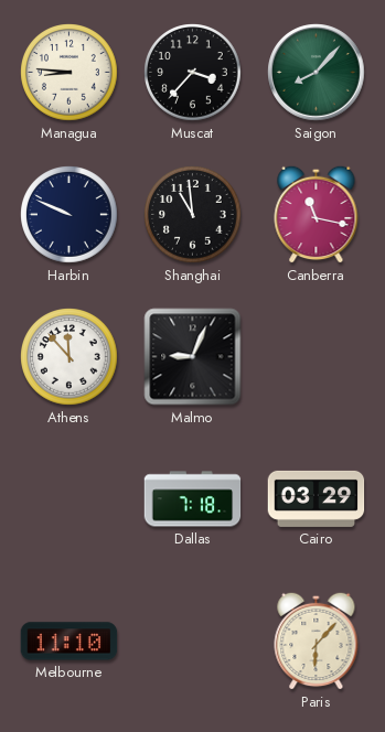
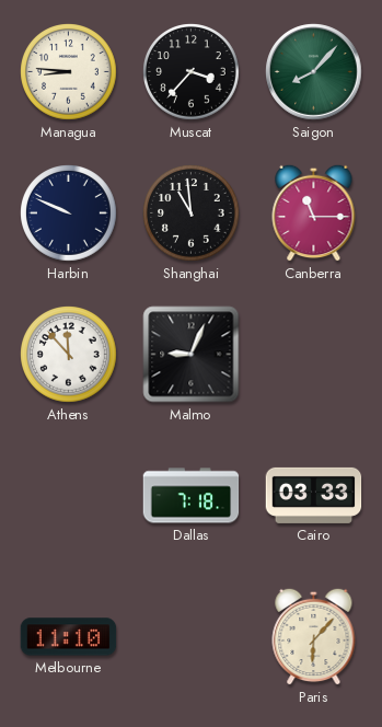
Canberra: 11:17 -> 11:15 (314, 212)
Cairo: 03:29 -> 03:33 (314, 495)
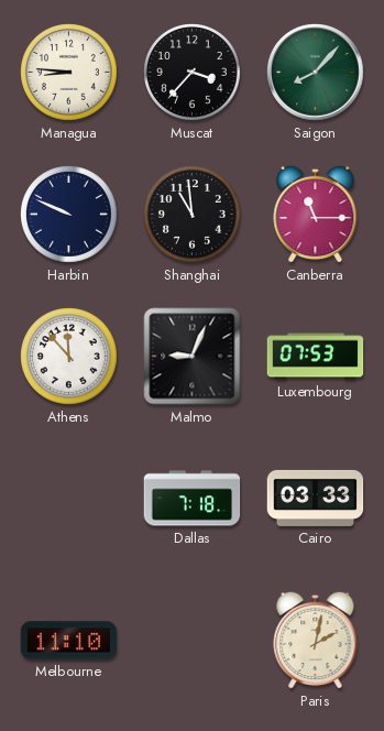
Luxembourg: none -> 07:53 (316, 357)
Paris: 6:07 -> 2:02 (316, 640)
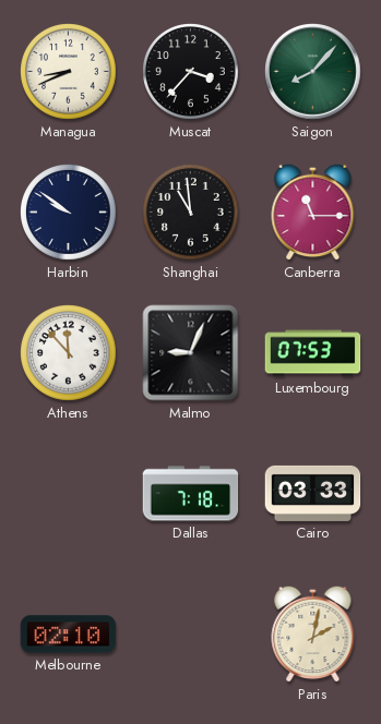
Managua: 8:46 -> 8:41 (69, 72)
Harbin: 9:49 -> 9:51 (69, 213)
Melbourne: 11:10 -> 02:10 (69, 635)
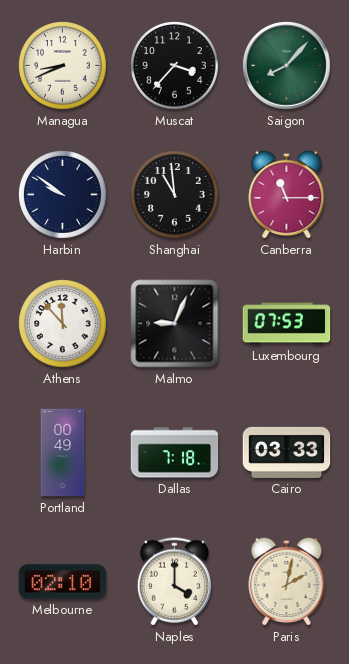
Portland: none -> 00:49 (63, 453)
Naples: none -> 4:00 (174, 582)
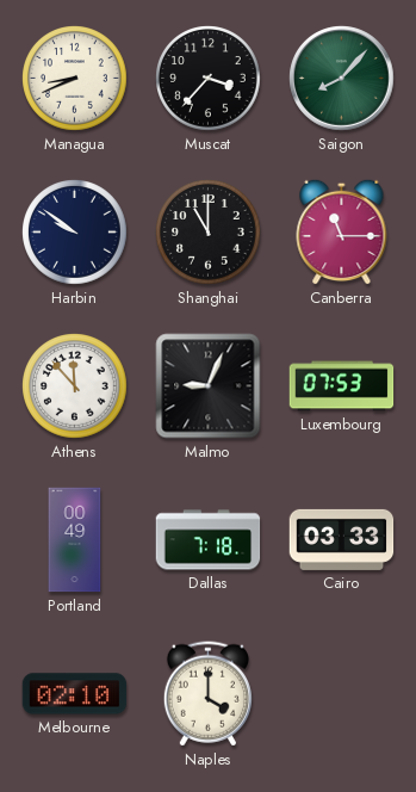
Shanghai: 10:59 -> 11:00 (209, 233)
Paris: 2:02 -> none (287, 581)
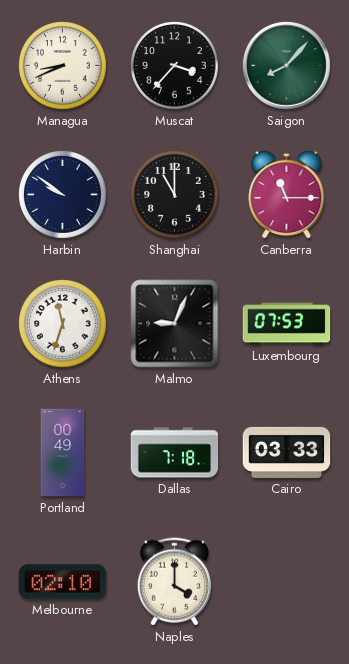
Athens: 11:53 -> 11:33 (63, 324)
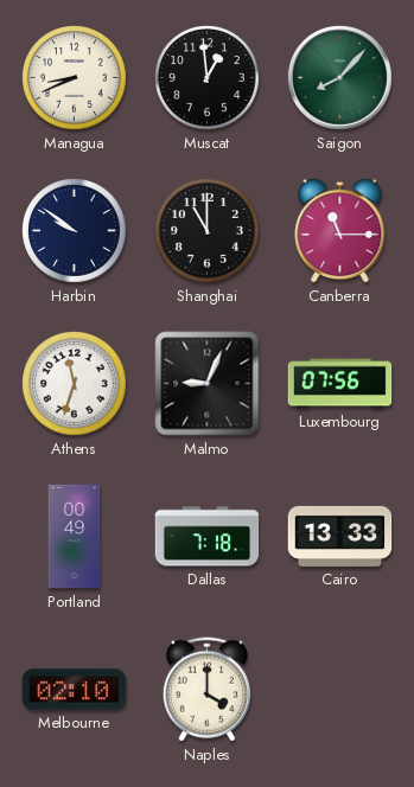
Muscat: 3:37 -> 12:59 (208, 78)
Luxembourg: 07:53 -> 07:56 (340, 384)
Cairo: 03:33 -> 13:33 (340, 536)
